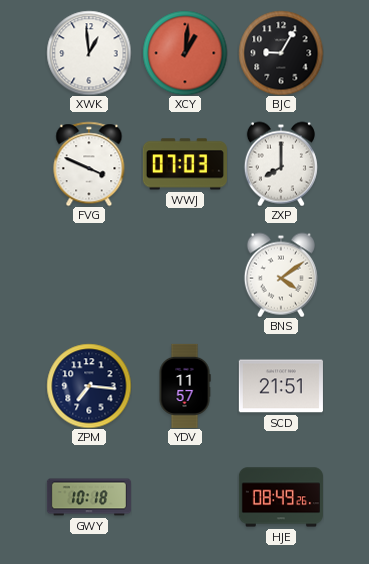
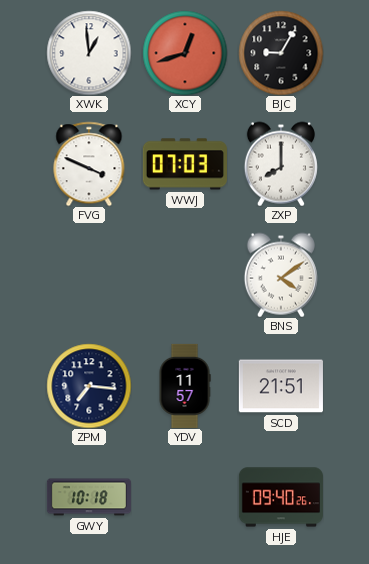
XCY: 1:01 -> 12:42 (185, 53)
HJE: 08:49 -> 09:40 (281, 497)
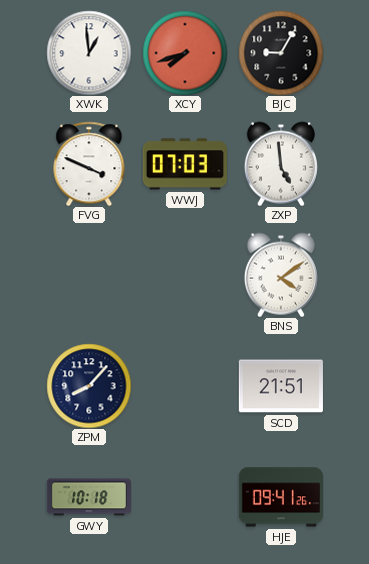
XCY: 12:42 -> 7:42 (185, 53)
ZXP: 8:00 -> 4:59 (281, 164)
ZPM: 7:16 -> 8:07 (89, 386)
YDV: 11:57 -> none (185, 386)
HJE: 09:40 -> 09:41 (281, 497)
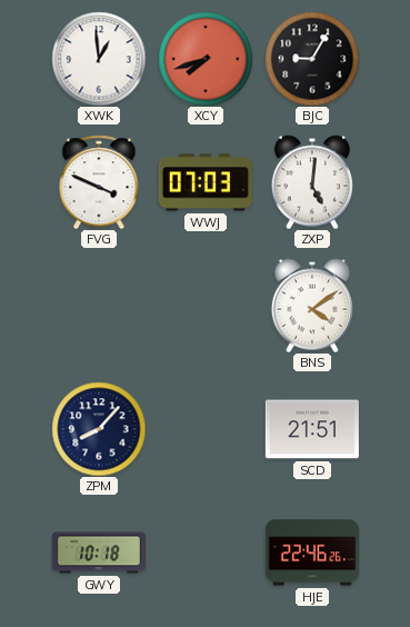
ZXP: 4:59 -> 5:01 (312, 182)
HJE: 09:41 -> 22:46 (312, 553)
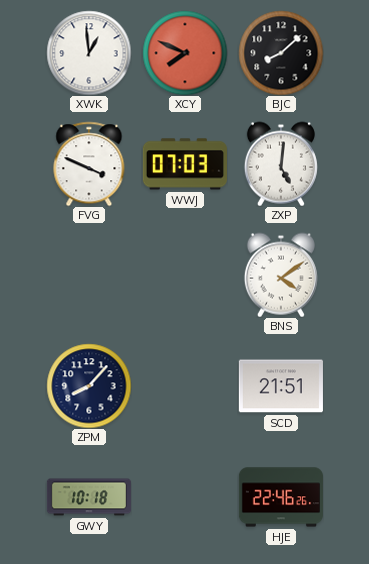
XCY: 7:42 -> 7:49 (185, 53)
BJC: 9:05 -> 8:08 (281, 53)
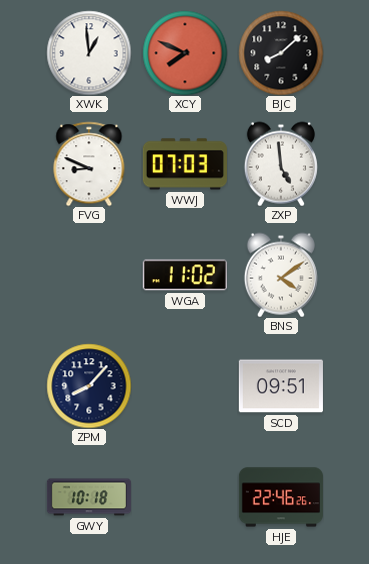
FVG: 3:49 -> 8:49 (89, 164)
ZXP: 5:01 -> 4:59 (281, 164)
WGA: none -> 11:02 (185, 275)
SCD: 21:51 -> 09:51 (281, 386)
